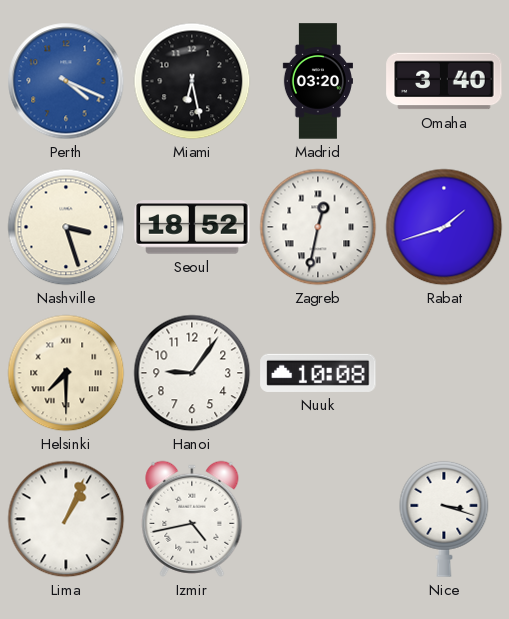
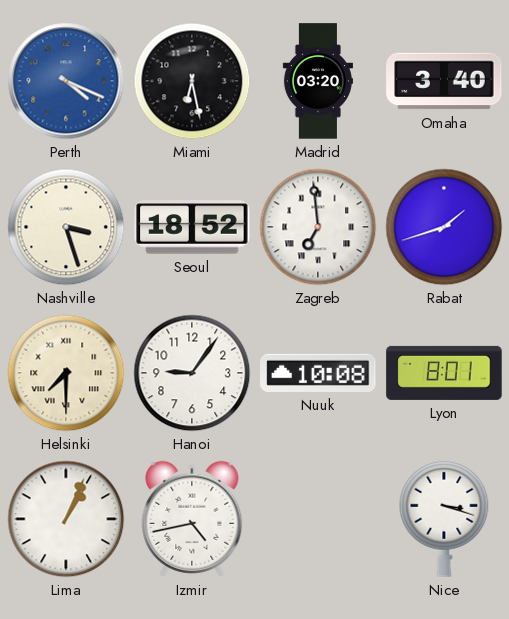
Zagreb: 12:32 -> 6:59 (318, 227)
Lyon: none -> 8:01 (444, 373)
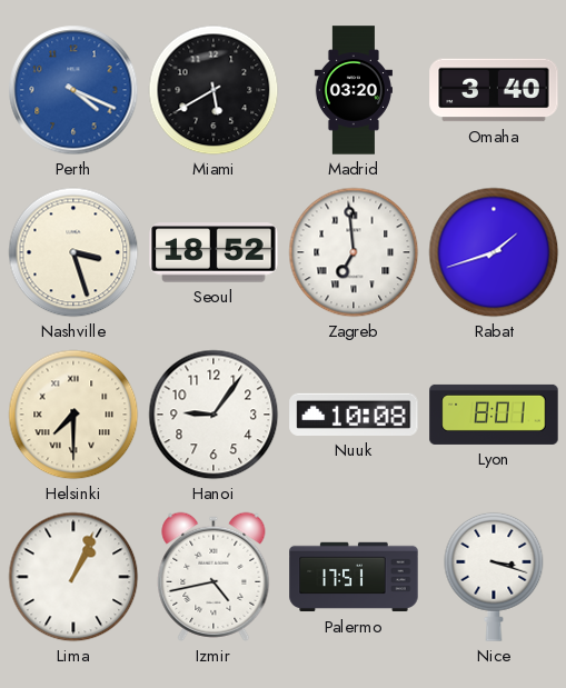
Miami: 6:28 -> 5:40 (214, 90)
Palermo: none -> 17:51 (354, 577)
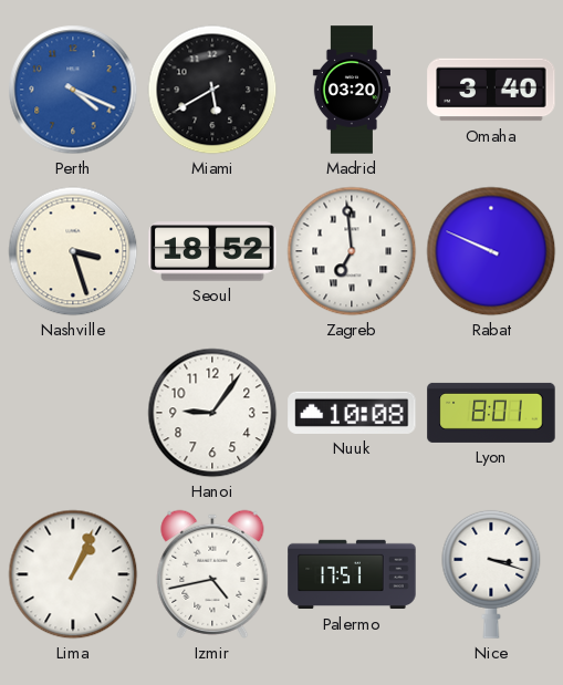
Rabat: 1:42 -> 9:49 (491, 251)
Helsinki: 7:30 -> none (73, 415)
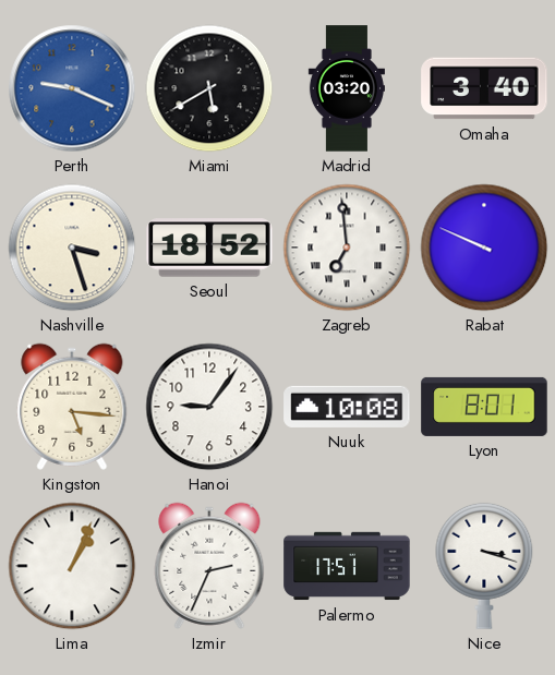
Perth: 4:19 -> 9:19 (72, 88)
Kingston: none -> 5:16 (72, 407)
Izmir: 4:43 -> 2:34 (209, 566)
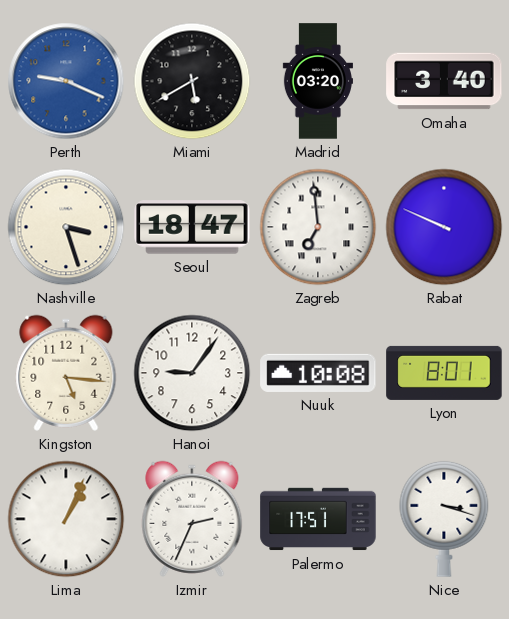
Seoul: 18:52 -> 18:47 (192, 227)
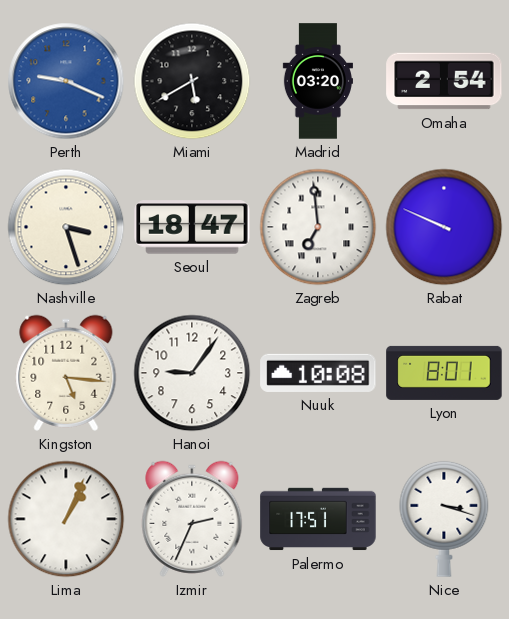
Omaha: 3:40 -> 2:54 (444, 81)
